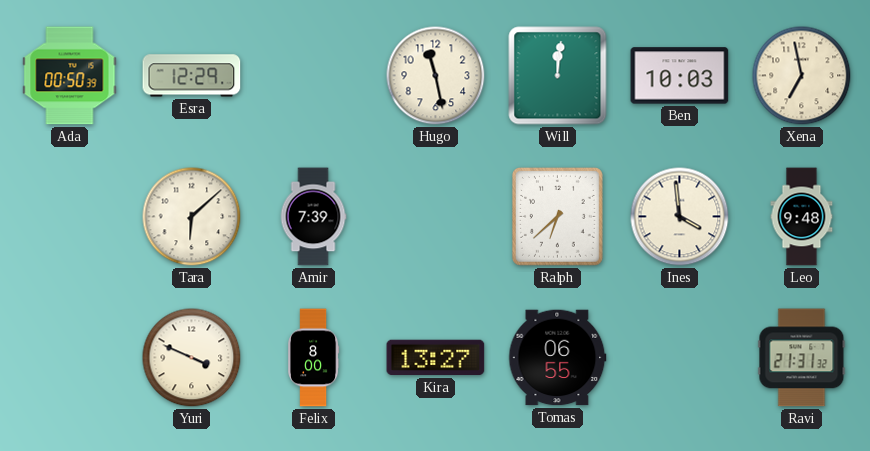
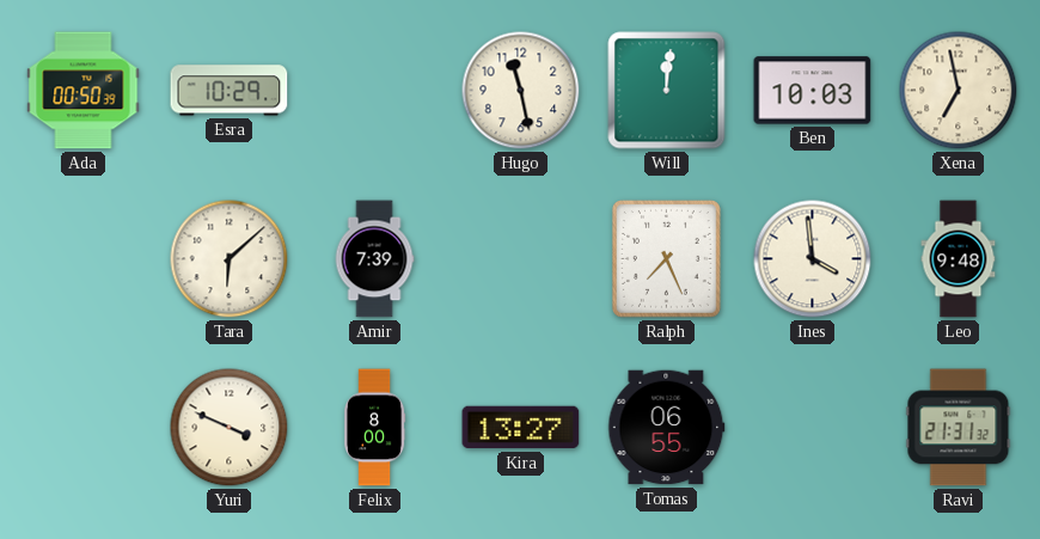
Esra: 12:29 -> 10:29 (230, 91)
Ralph: 6:38 -> 7:26 (667, 259)
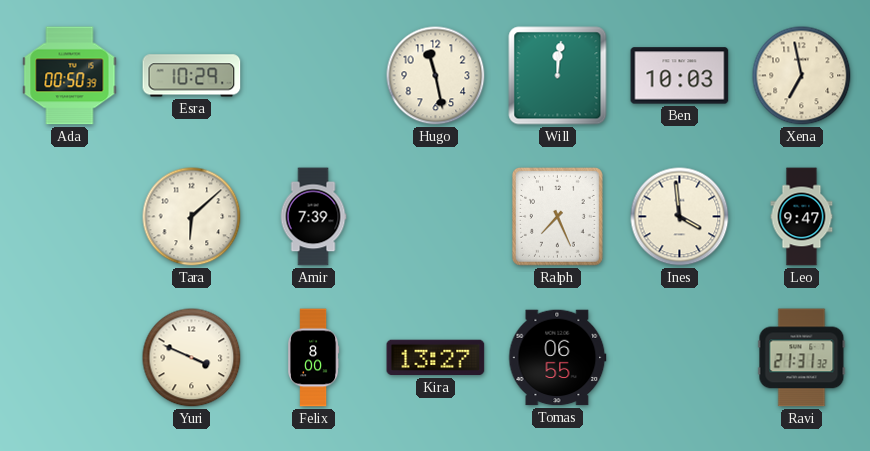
Leo: 9:48 -> 9:47 (802, 217)
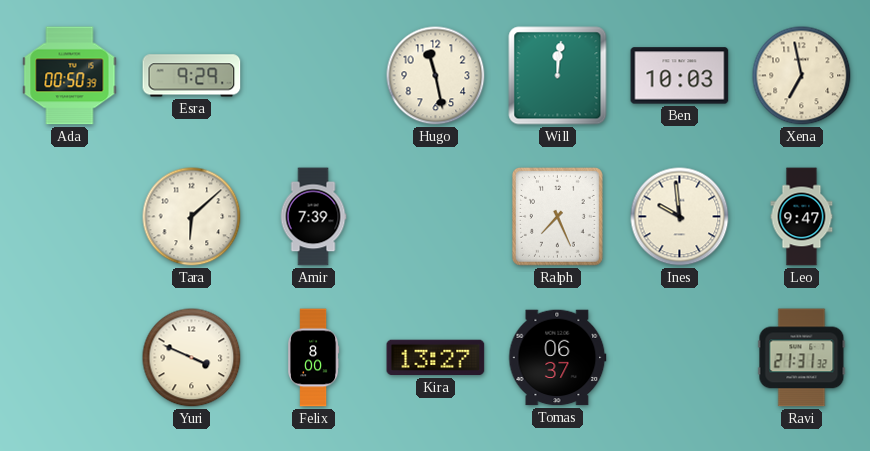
Esra: 10:29 -> 9:29 (192, 76)
Ines: 3:59 -> 9:59 (680, 217)
Tomas: 06:55 -> 06:37 (558, 358)
